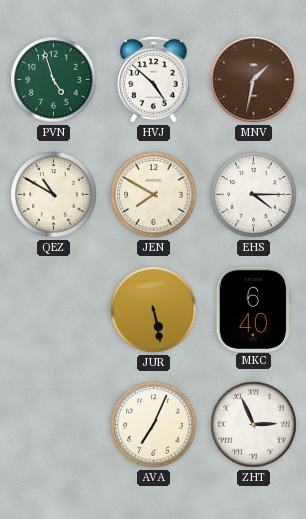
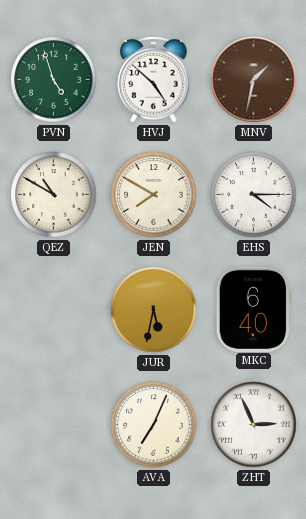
JUR: 5:28 -> 5:32 (154, 310)
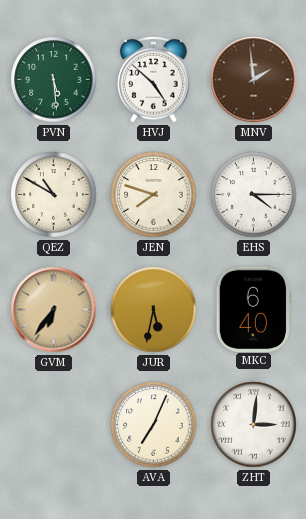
PVN: 4:57 -> 5:29 (54, 80)
MNV: 1:32 -> 1:59 (254, 80)
JEN: 7:50 -> 7:48 (154, 195)
GVM: none -> 6:36 (54, 310)
ZHT: 2:56 -> 3:01 (254, 425)
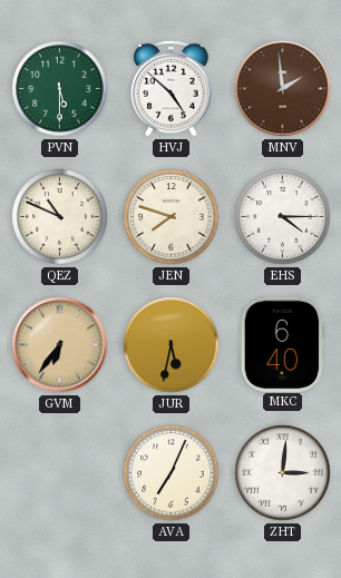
PVN: 5:29 -> 5:30 (60, 89)
QEZ: 10:50 -> 10:49 (60, 217)
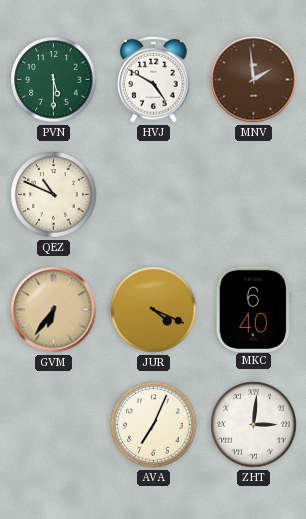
HVJ: 4:52 -> 4:50 (154, 79)
JEN: 7:48 -> none (172, 217)
EHS: 4:15 -> none (283, 217)
JUR: 5:32 -> 4:19 (154, 310)
